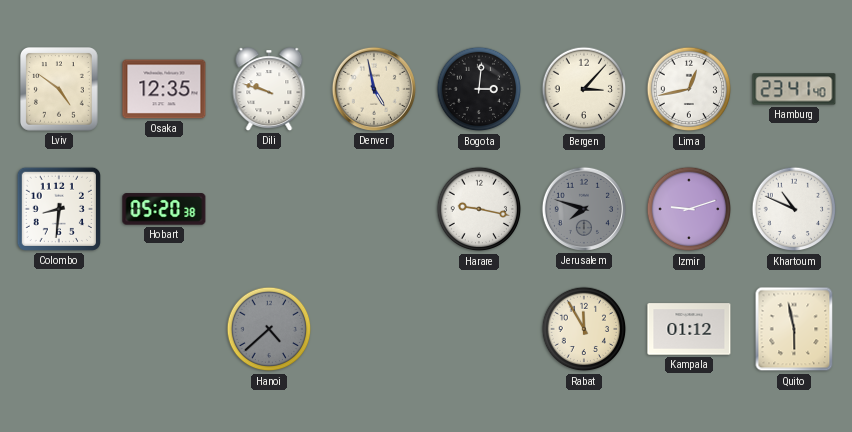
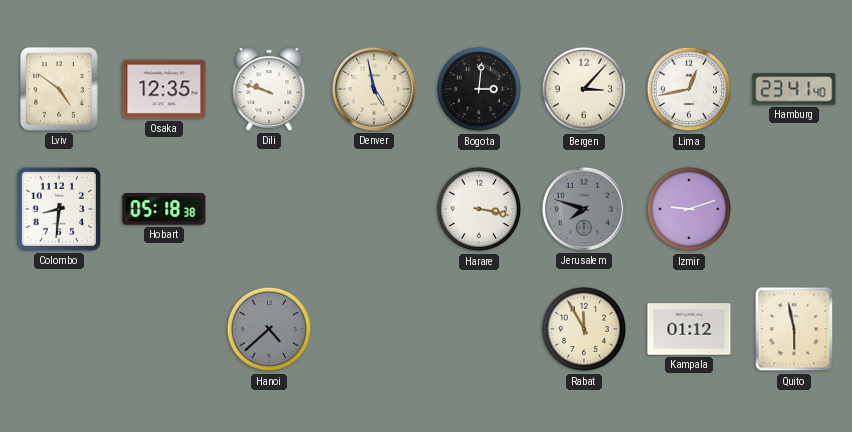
Hobart: 05:20 -> 05:18 (164, 209)
Harare: 9:17 -> 3:17 (479, 209)
Khartoum: 10:49 -> none (794, 209)
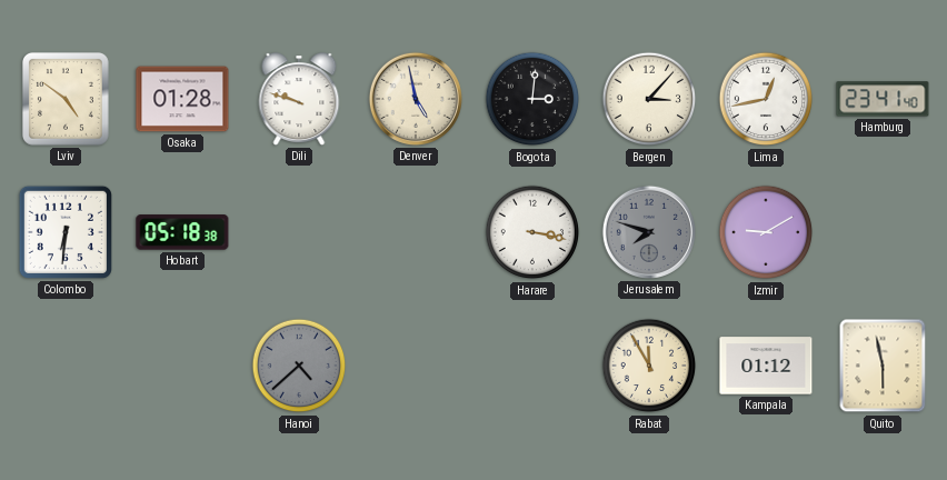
Osaka: 12:35 -> 01:28 (182, 99)
Colombo: 8:31 -> 6:31 (66, 232)
Izmir: 9:12 -> 9:10 (766, 232)
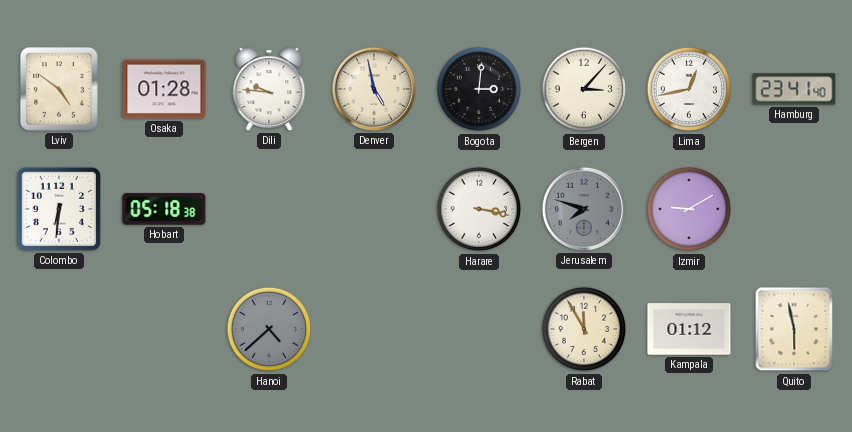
Dili: 9:48 -> 9:46 (269, 89)
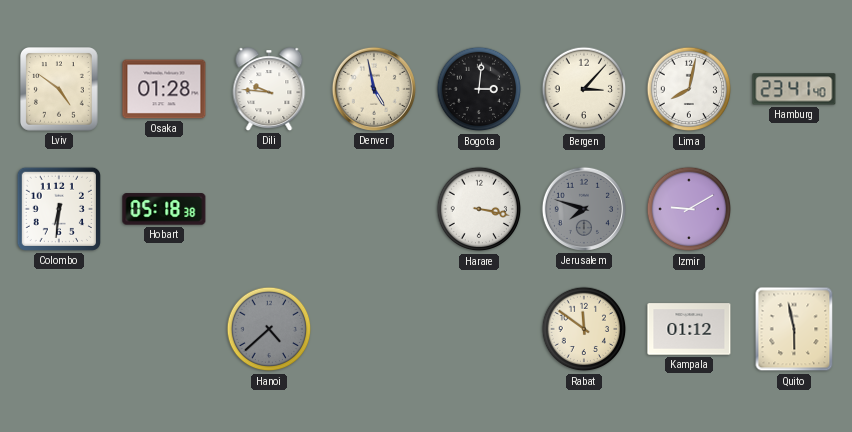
Lima: 12:43 -> 8:02 (689, 89)
Rabat: 11:55 -> 11:51 (584, 329)
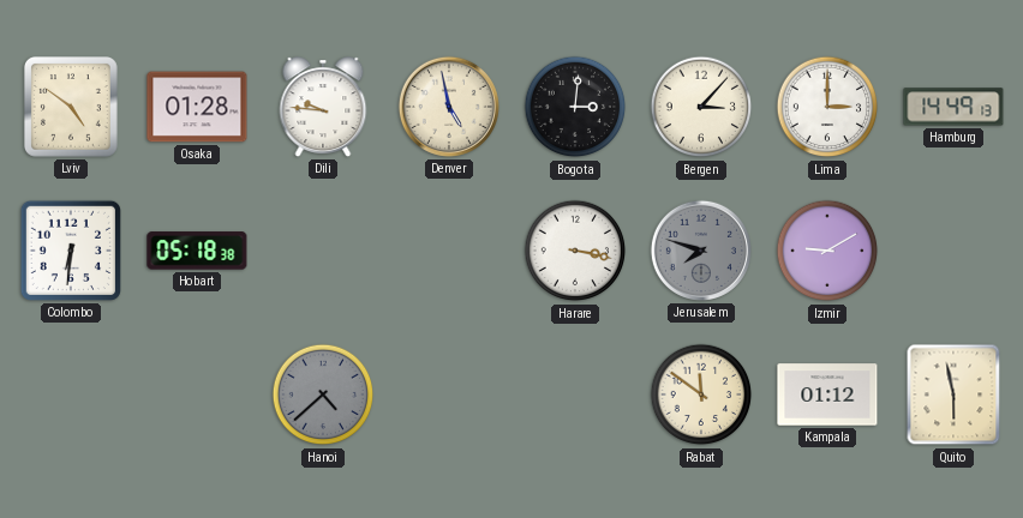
Lima: 8:02 -> 3:00 (827, 107)
Hamburg: 23:41 -> 14:49 (953, 107)
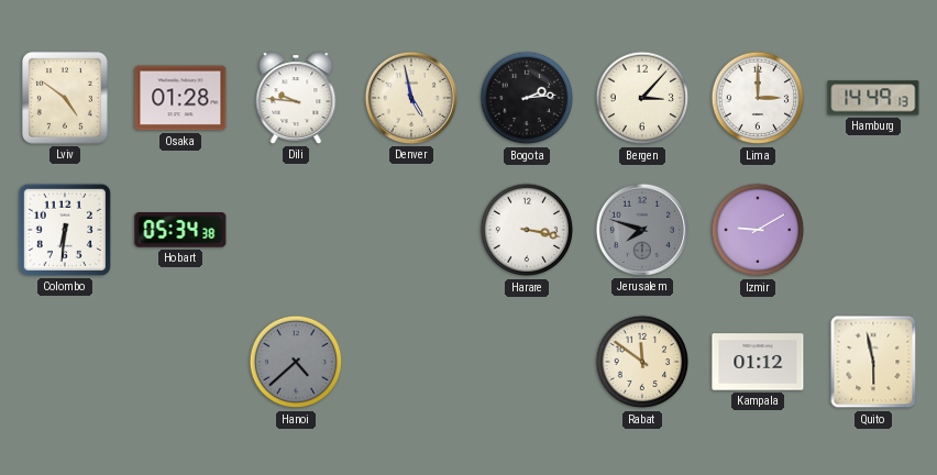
Bogota: 3:01 -> 2:14 (527, 98)
Hobart: 05:18 -> 05:34 (180, 230)
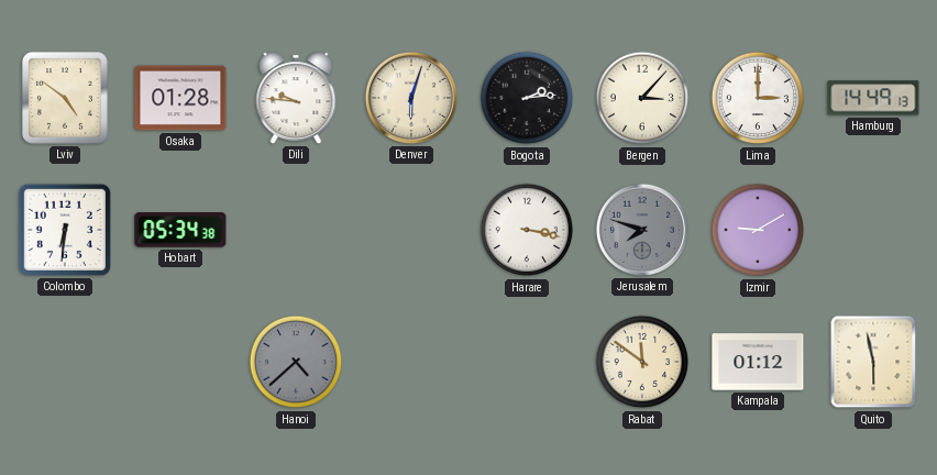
Denver: 4:58 -> 6:03 (411, 98)
